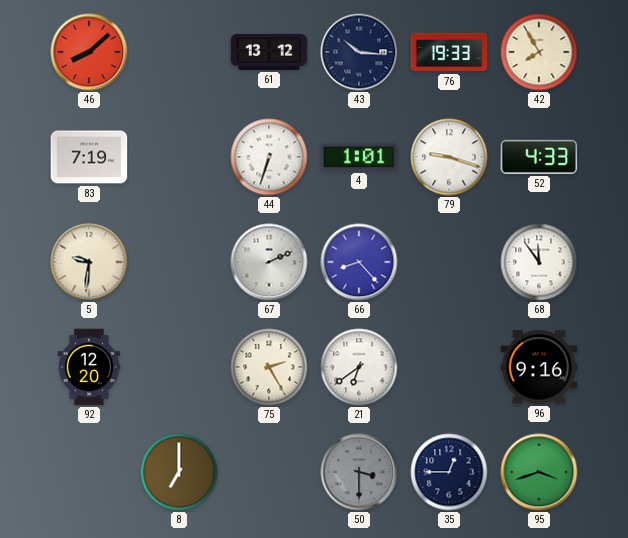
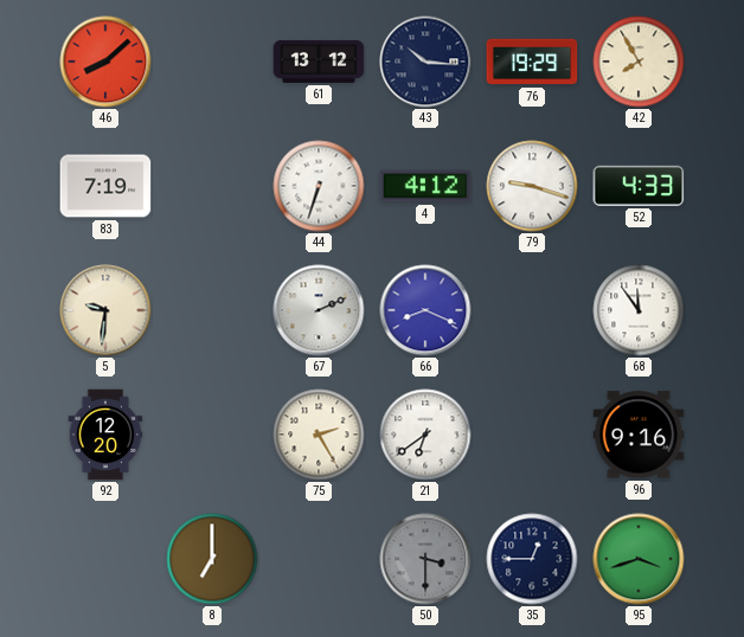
76: 19:33 -> 19:29 (532, 62)
4: 1:01 -> 4:12 (425, 186)
66: 8:23 -> 8:19 (425, 310)
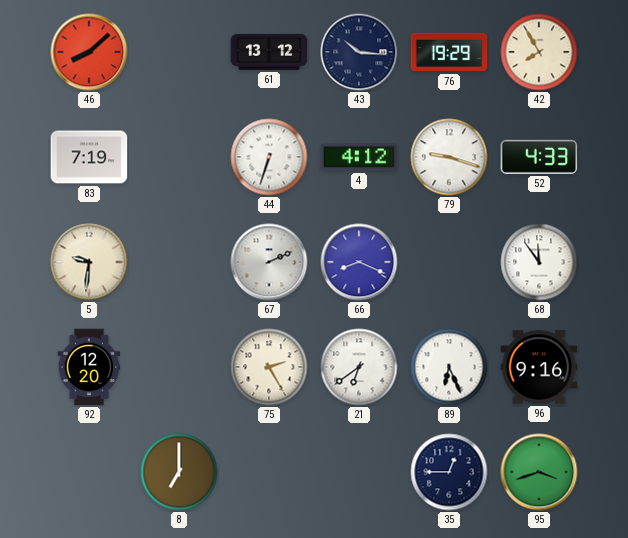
89: none -> 6:26 (449, 367)
50: 3:30 -> none (425, 559)
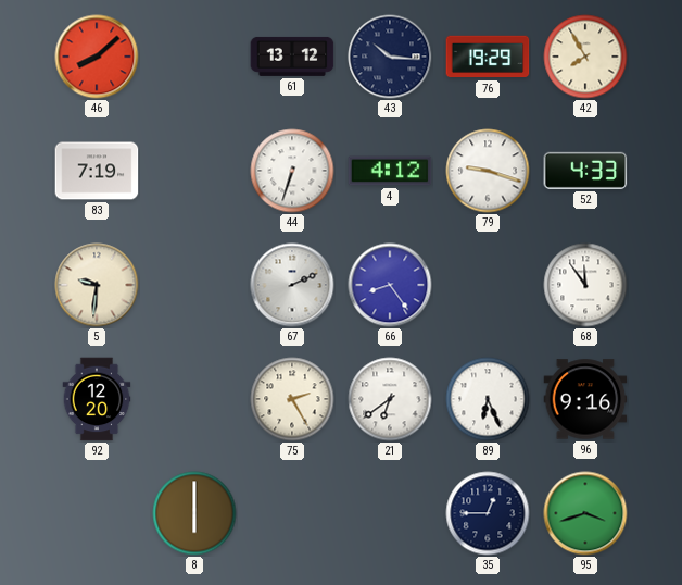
66: 8:19 -> 8:24 (390, 285)
8: 7:00 -> 6:00 (194, 513)
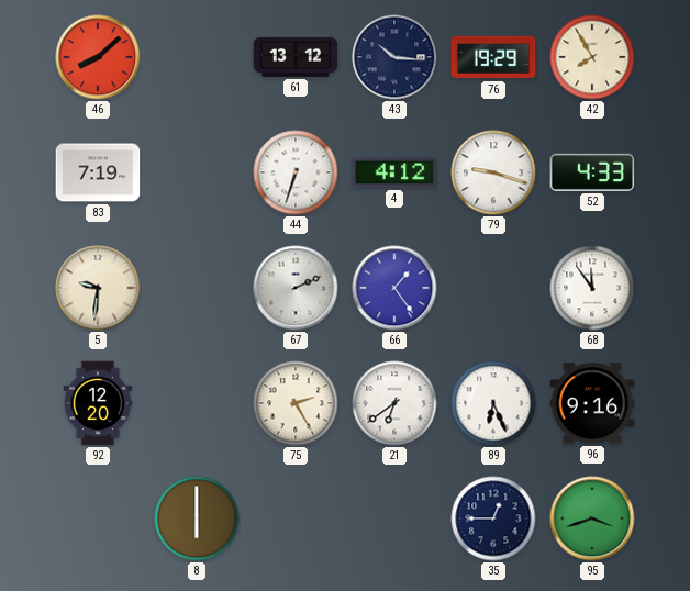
66: 8:24 -> 1:24 (394, 288)
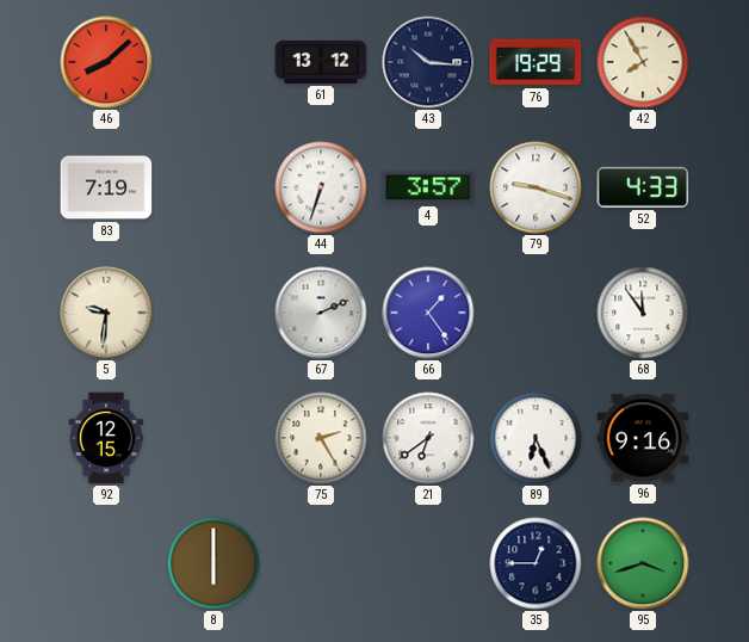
4: 4:12 -> 3:57 (428, 187)
92: 12:20 -> 12:15 (106, 438)
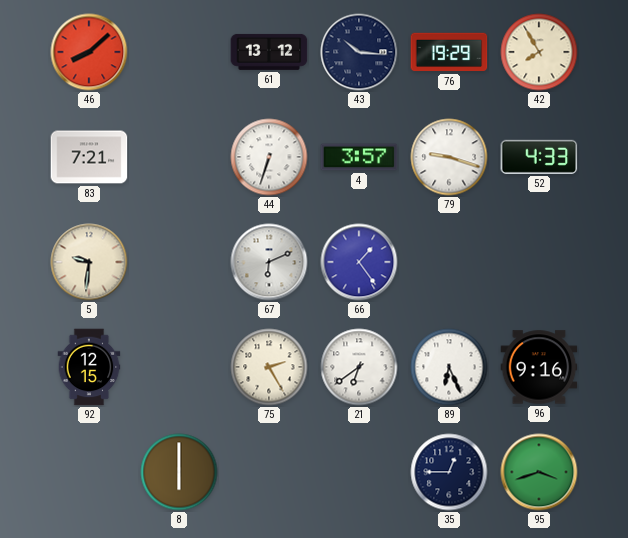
83: 7:19 -> 7:21 (89, 157)
67: 2:11 -> 6:11 (269, 262)
68: 11:54 -> none (643, 313)
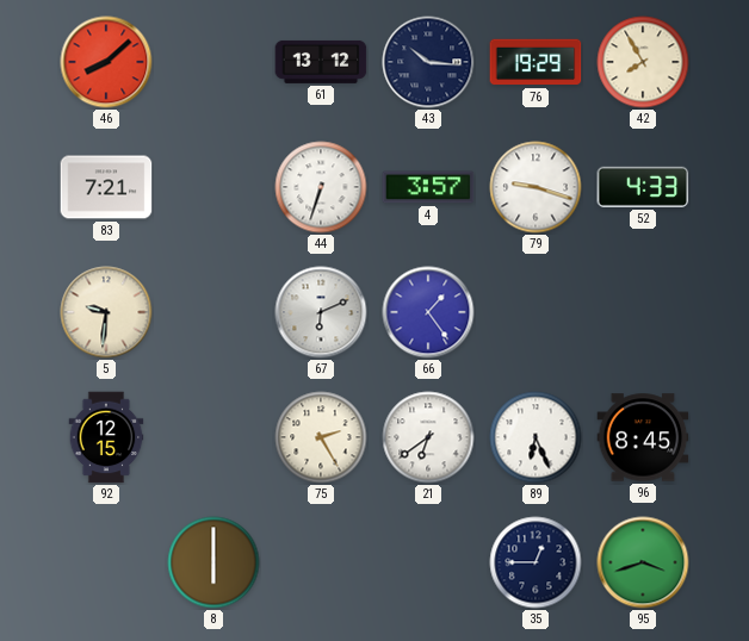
96: 9:16 -> 8:45 (643, 437)
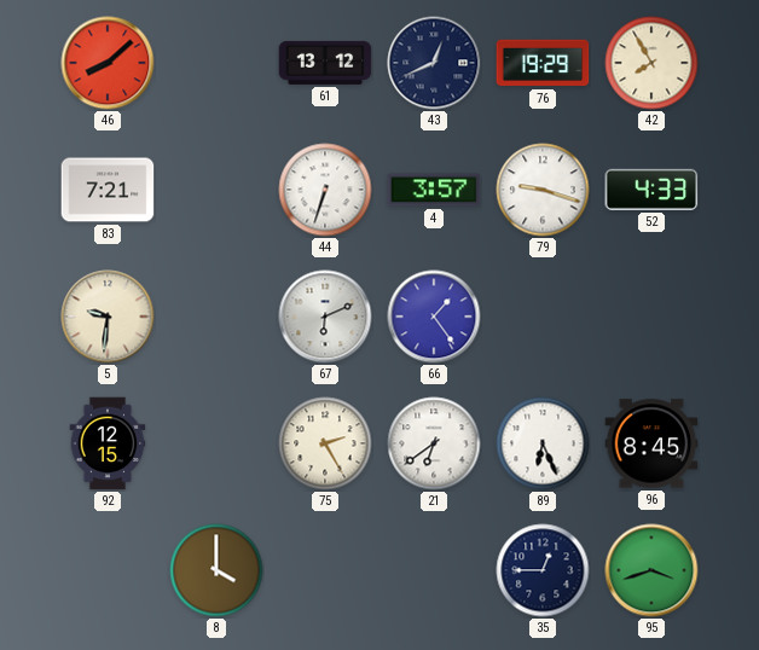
43: 10:16 -> 12:41 (434, 63)
8: 6:00 -> 4:00 (216, 570)
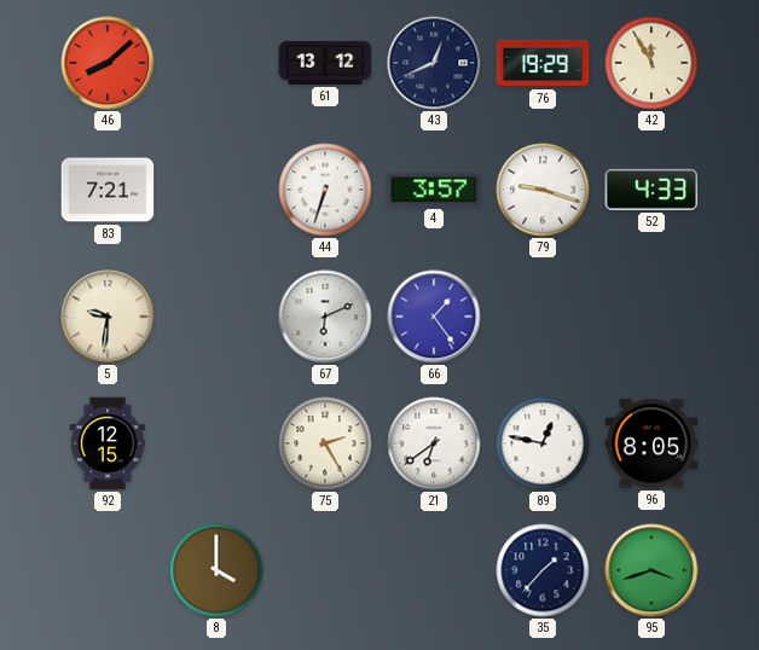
42: 7:55 -> 11:55 (651, 63)
89: 6:26 -> 12:47 (543, 443)
96: 8:45 -> 8:05 (651, 443)
35: 12:45 -> 1:37 (543, 570)
